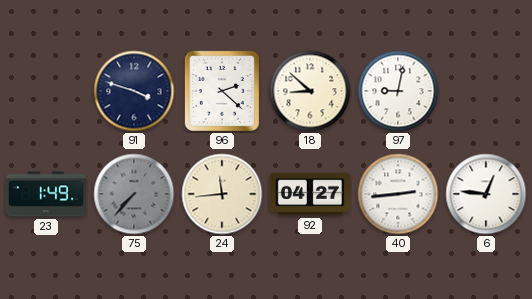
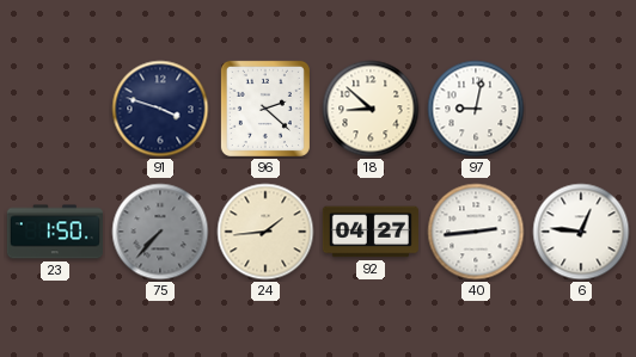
23: 1:49 -> 1:50 (55, 232)
24: 11:44 -> 1:44 (265, 232)
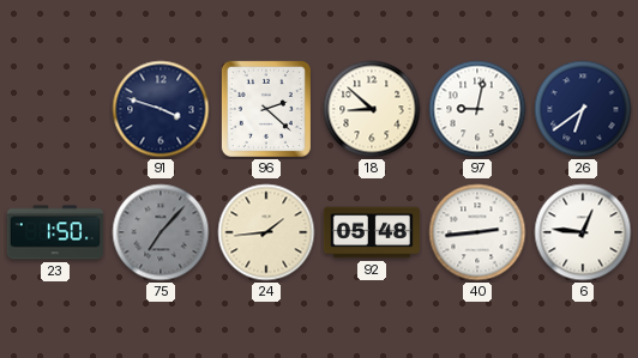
26: none -> 6:39 (583, 109)
75: 7:37 -> 7:07 (161, 232)
92: 04:27 -> 05:48 (372, 232)
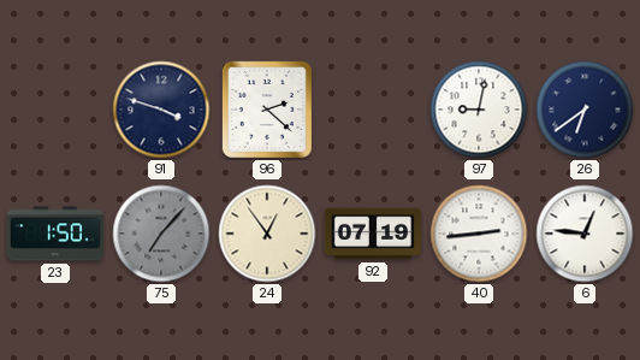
18: 8:52 -> none (372, 109)
24: 1:44 -> 12:54 (267, 234)
92: 05:48 -> 07:19 (373, 234)
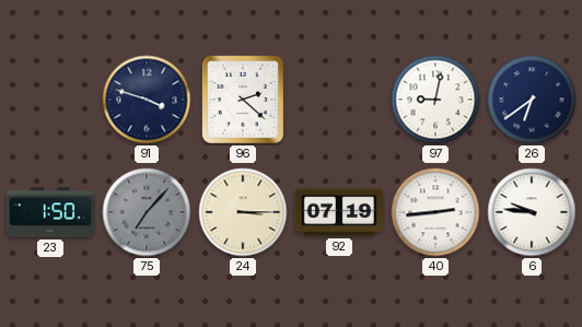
24: 12:54 -> 3:15 (243, 212)
6: 12:46 -> 9:46 (532, 212)
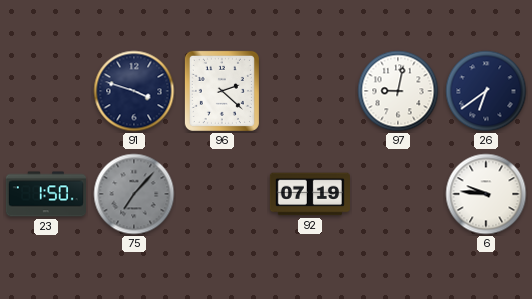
24: 3:15 -> none (243, 212)
40: 2:44 -> none (435, 212)
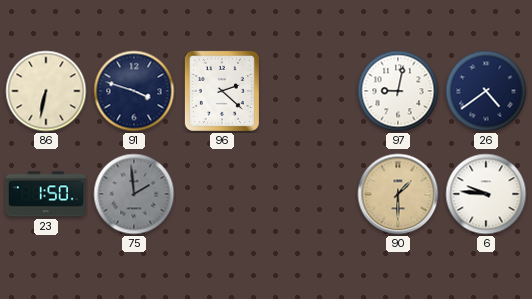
86: none -> 6:32 (46, 91)
26: 6:39 -> 4:39 (486, 91)
75: 7:07 -> 1:59 (134, 194)
92: 07:19 -> none (310, 194)
90: none -> 1:30 (398, 194)
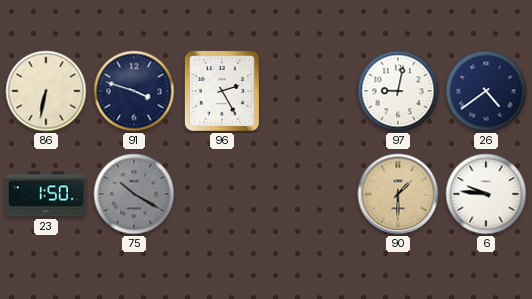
96: 2:22 -> 2:25 (222, 91)
75: 1:59 -> 10:20 (134, 194)
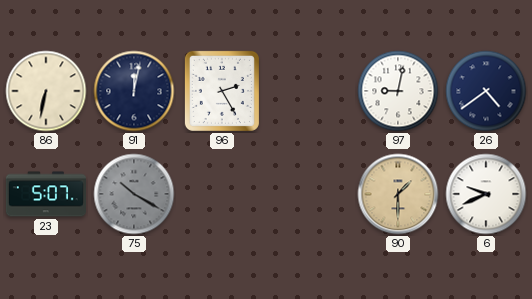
91: 3:48 -> 12:02 (134, 91)
23: 1:50 -> 5:07 (46, 194)
6: 9:46 -> 9:41 (486, 194)
